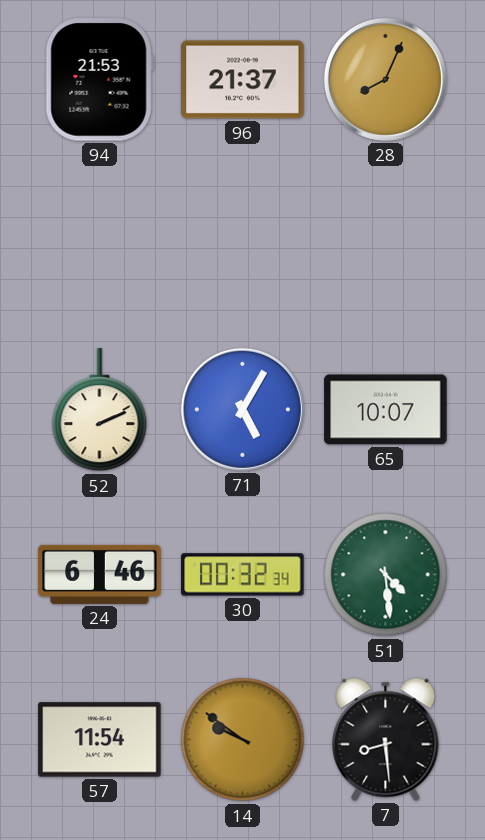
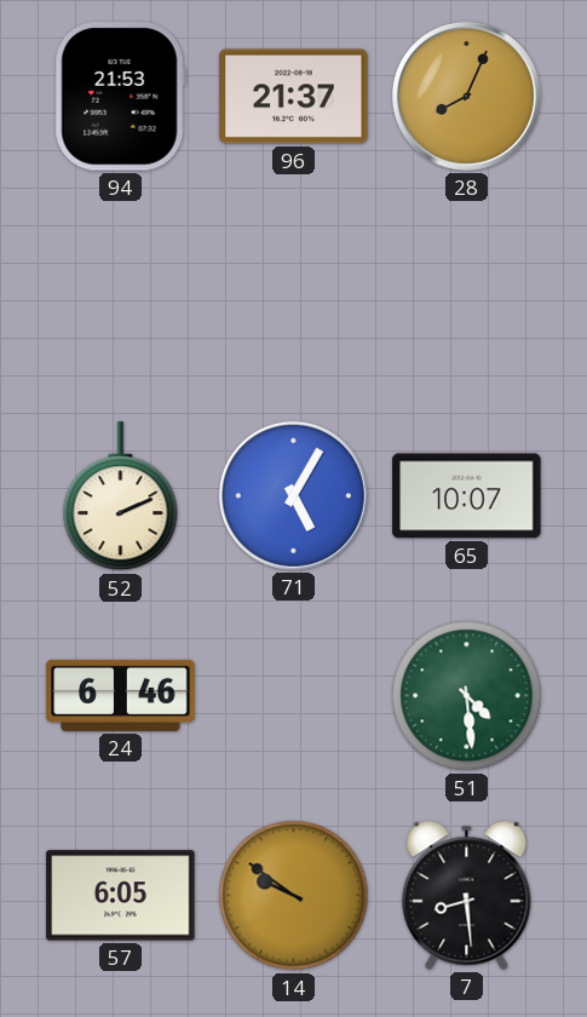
30: 00:32 -> none (243, 575)
57: 11:54 -> 6:05 (121, 896)
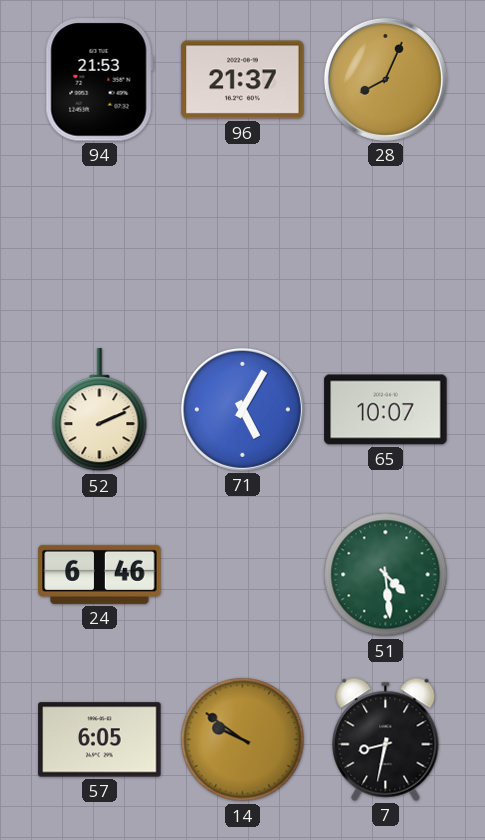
7: 8:29 -> 8:32 (386, 739)
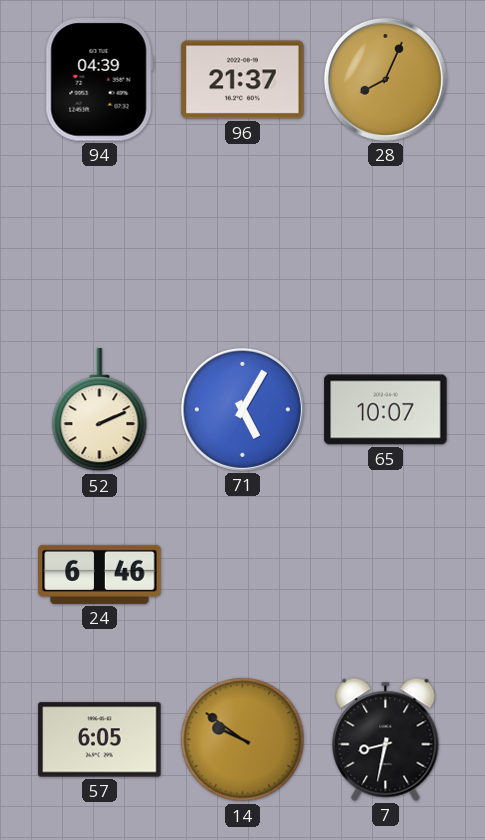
94: 21:53 -> 04:39 (99, 80)
51: 4:29 -> none (386, 575)
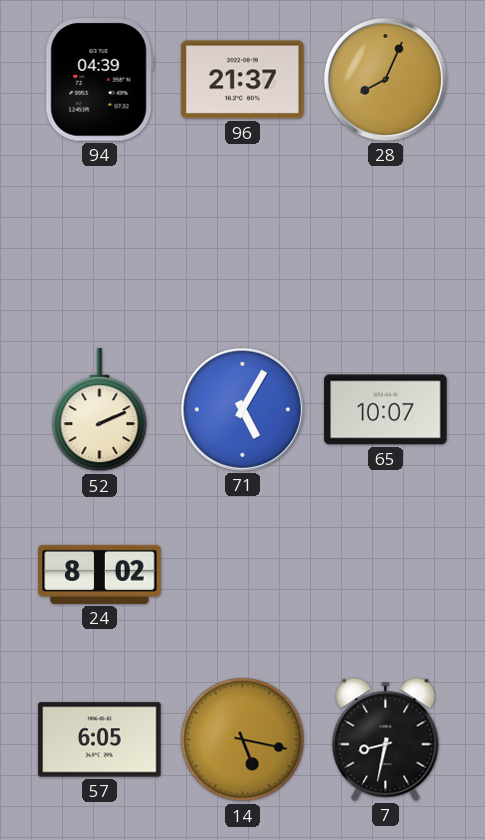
24: 6:46 -> 8:02 (100, 574)
14: 9:51 -> 5:17 (243, 740)
